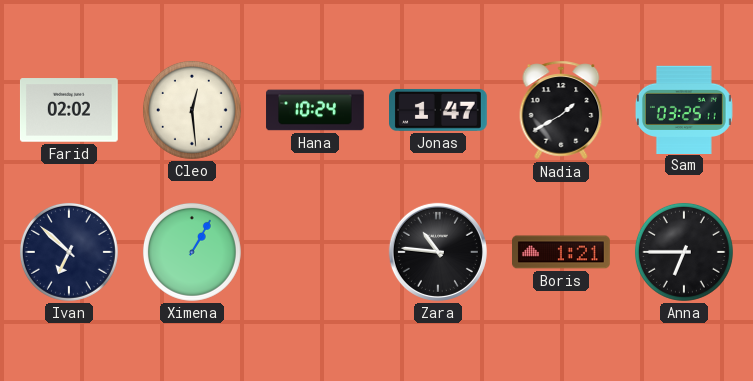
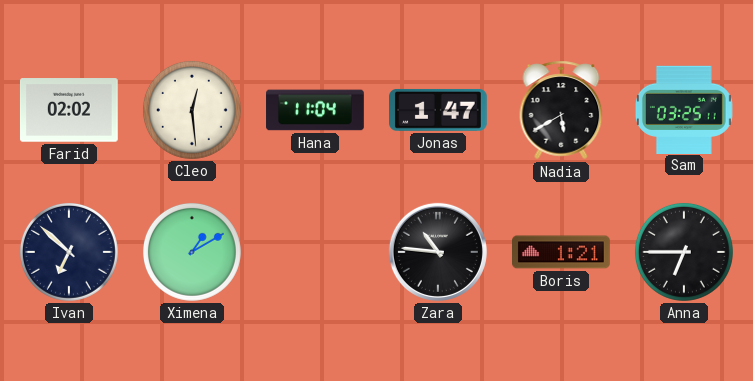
Hana: 10:24 -> 11:04 (315, 110)
Nadia: 1:40 -> 5:40 (561, 110)
Ximena: 1:05 -> 1:10 (192, 252)
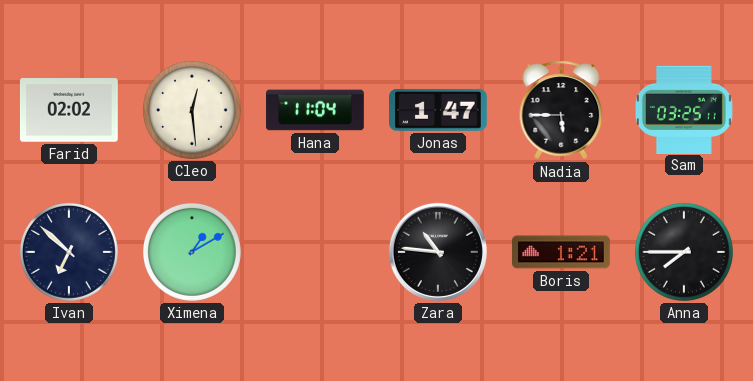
Nadia: 5:40 -> 5:45 (561, 110)
Anna: 6:45 -> 7:45 (684, 252)
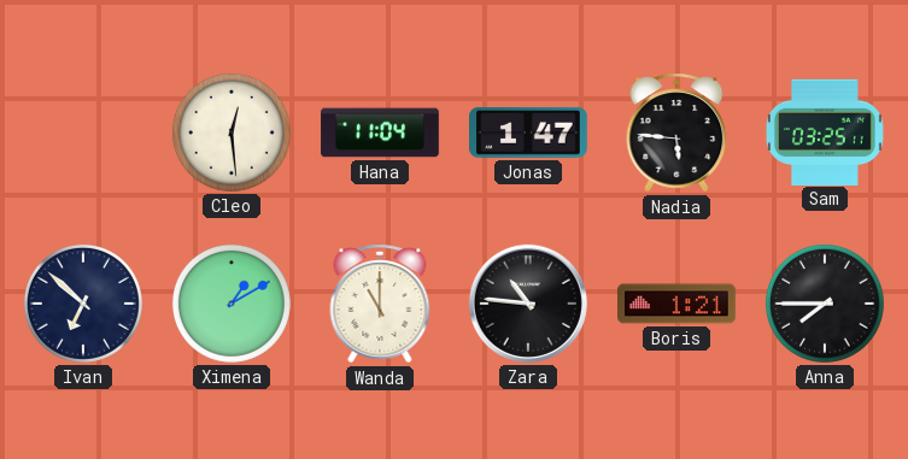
Farid: 02:02 -> none (69, 110)
Nadia: 5:45 -> 5:46 (676, 133)
Wanda: none -> 11:00 (380, 304)
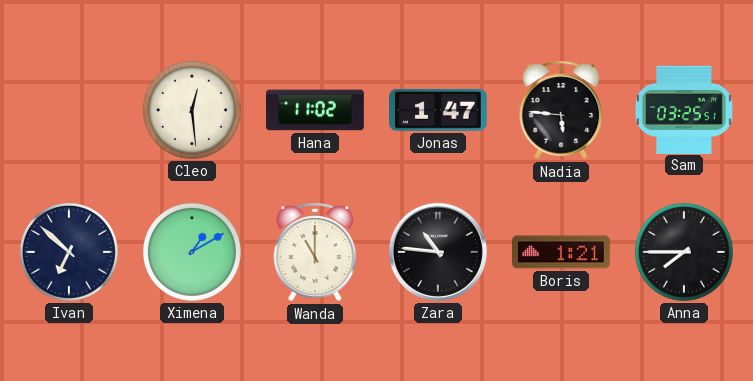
Hana: 11:04 -> 11:02 (315, 110)
Sam: 03:25:11 -> 03:25:51 (684, 109)
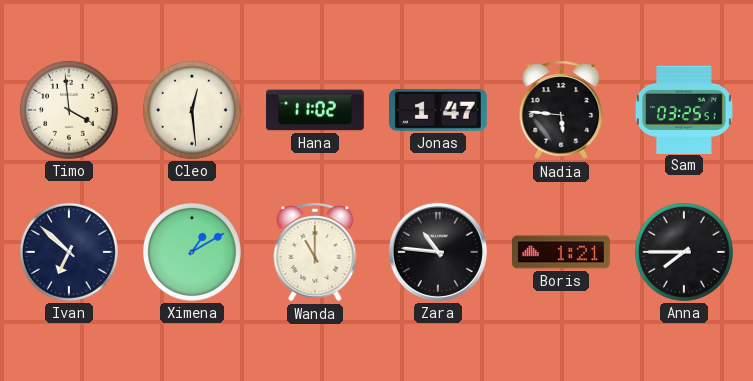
Timo: none -> 3:59 (69, 110)
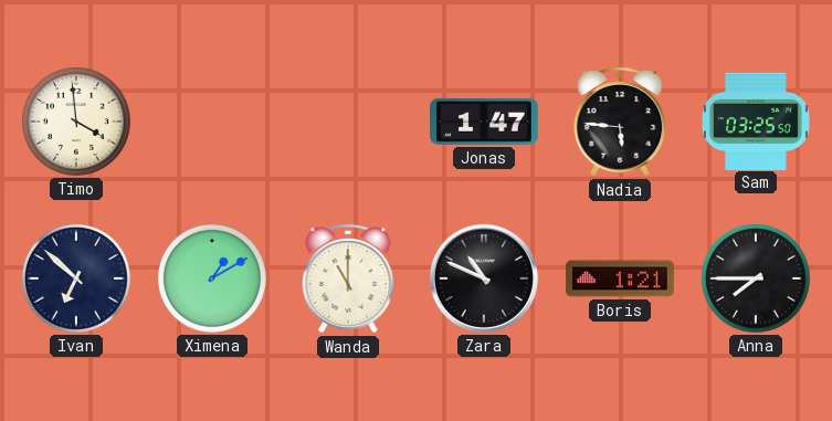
Cleo: 12:29 -> none (192, 110)
Hana: 11:02 -> none (315, 110)
Sam: 03:25:51 -> 03:25:50 (756, 120)
Zara: 10:46 -> 10:49 (484, 278)
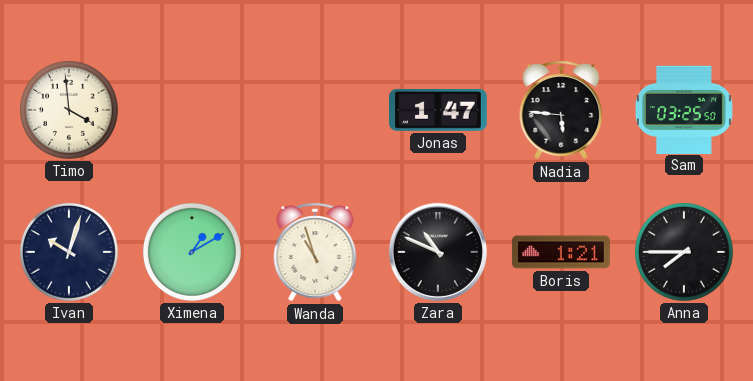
Ivan: 6:52 -> 10:03 (69, 252)
Wanda: 11:00 -> 10:57 (315, 252)
